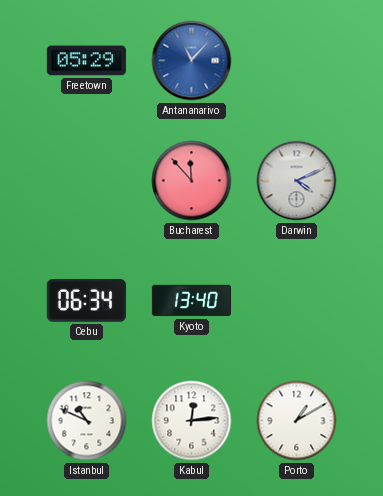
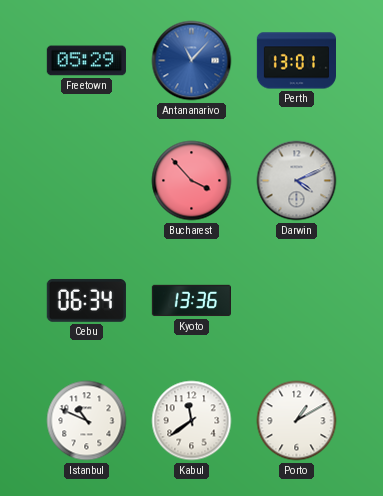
Perth: none -> 13:01 (296, 61)
Bucharest: 11:53 -> 3:53 (192, 181)
Kyoto: 13:40 -> 13:36 (191, 301)
Kabul: 12:14 -> 11:39 (192, 421)
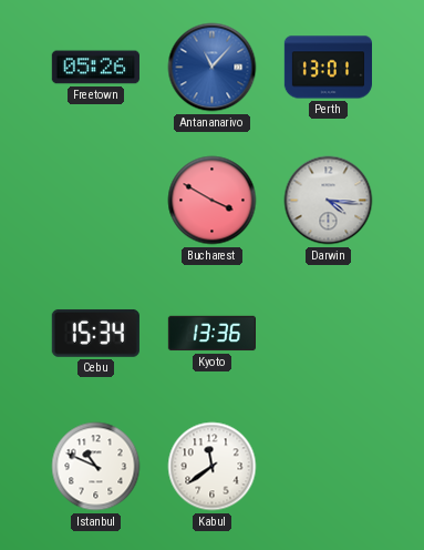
Freetown: 05:29 -> 05:26 (95, 68)
Bucharest: 3:53 -> 3:50 (213, 201)
Darwin: 4:11 -> 4:16 (329, 201)
Cebu: 06:34 -> 15:34 (95, 333)
Porto: 1:10 -> none (297, 421)
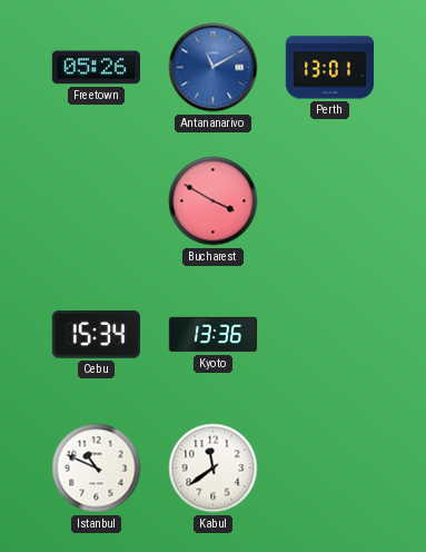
Antananarivo: 11:07 -> 11:10 (214, 68)
Darwin: 4:16 -> none (329, 201)
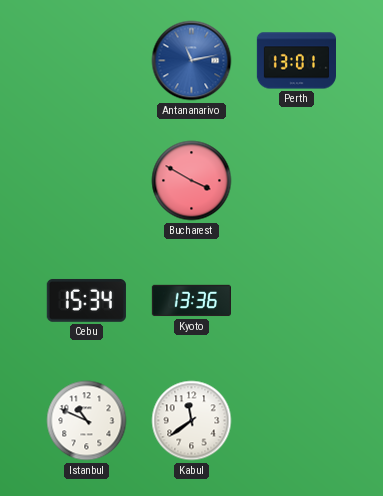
Freetown: 05:26 -> none (96, 68)
Antananarivo: 11:10 -> 11:13 (192, 61)
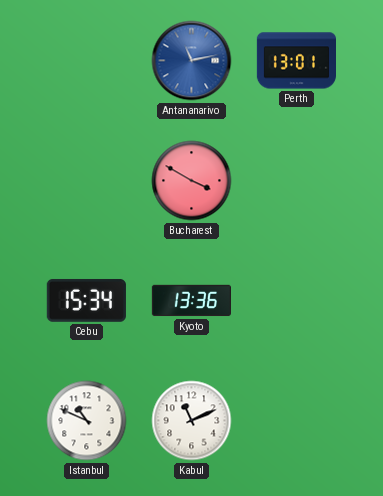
Kabul: 11:39 -> 11:11 (192, 421)
